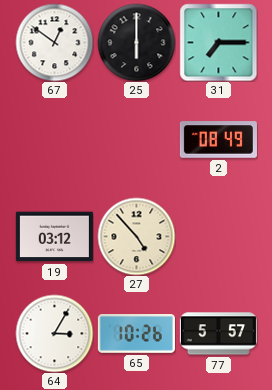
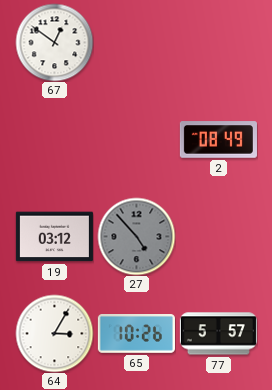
25: 6:00 -> none (136, 42)
31: 7:15 -> none (218, 42)
27 dial: cream -> grey (136, 236)
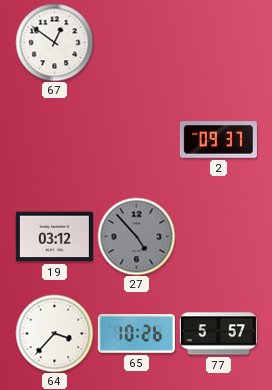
2: 08:49 -> 09:37 (218, 140)
64: 3:05 -> 3:37 (54, 333)
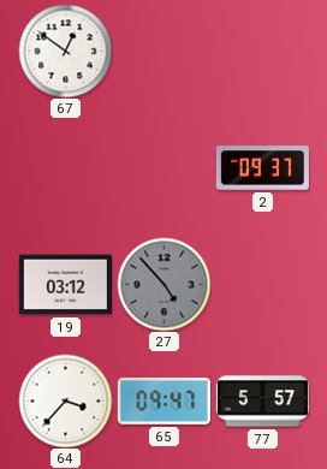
65: 10:26 -> 09:47 (163, 402)
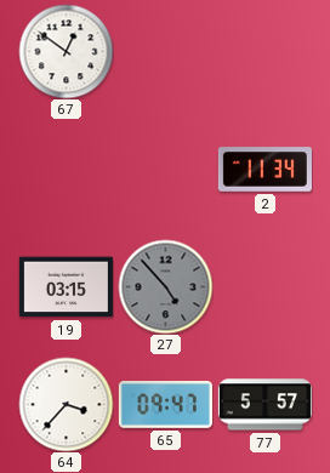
2: 09:37 -> 11:34 (264, 170)
19: 03:12 -> 03:15 (66, 287)
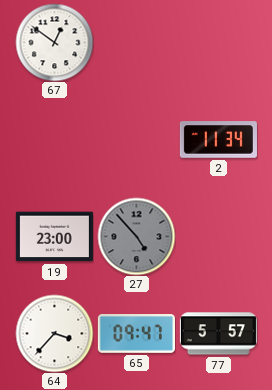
19: 03:15 -> 23:00 (54, 237)
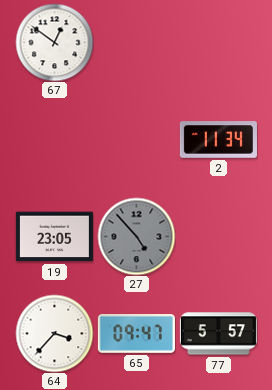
19: 23:00 -> 23:05 (54, 237)
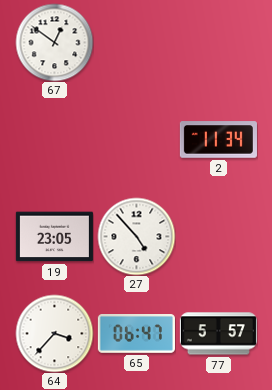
27 dial: grey -> white (136, 236)
65: 09:47 -> 06:47 (136, 334)
